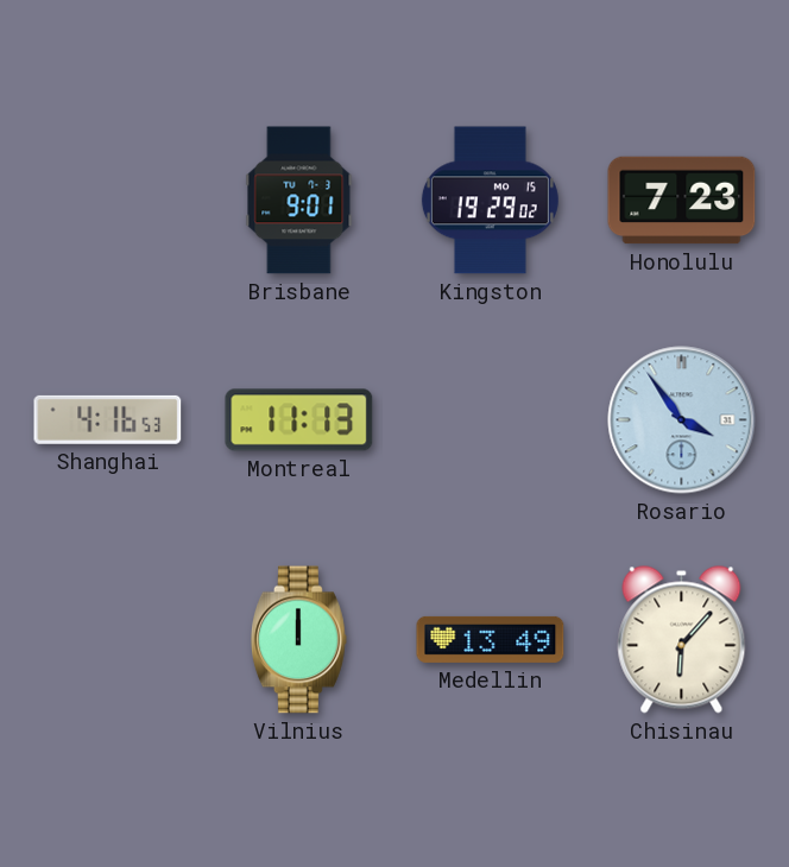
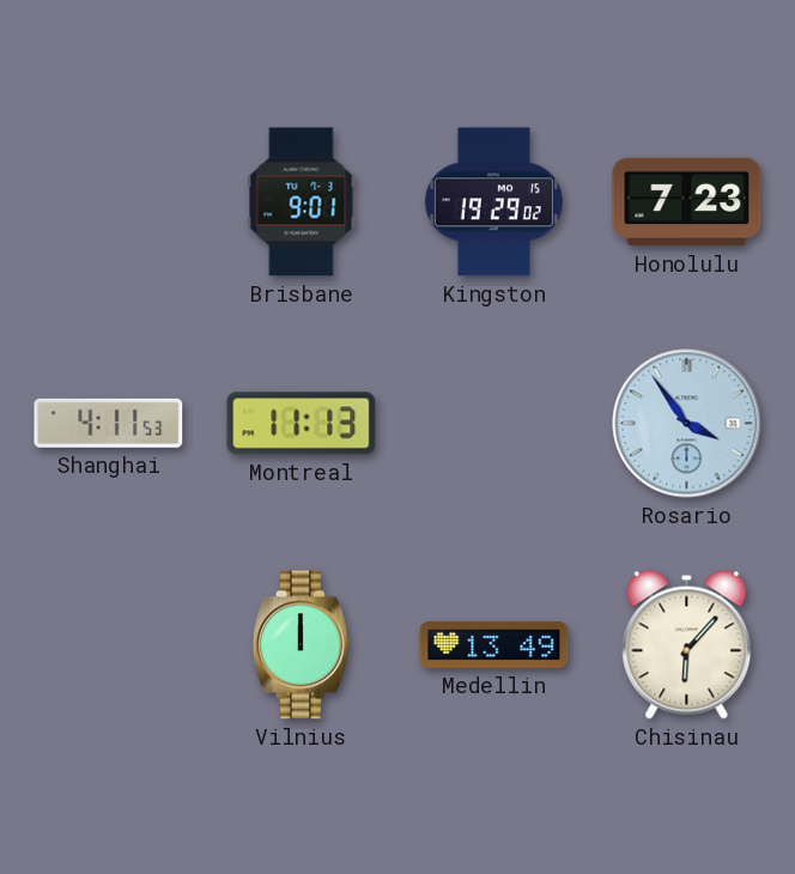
Shanghai: 4:16 -> 4:11 (109, 423)
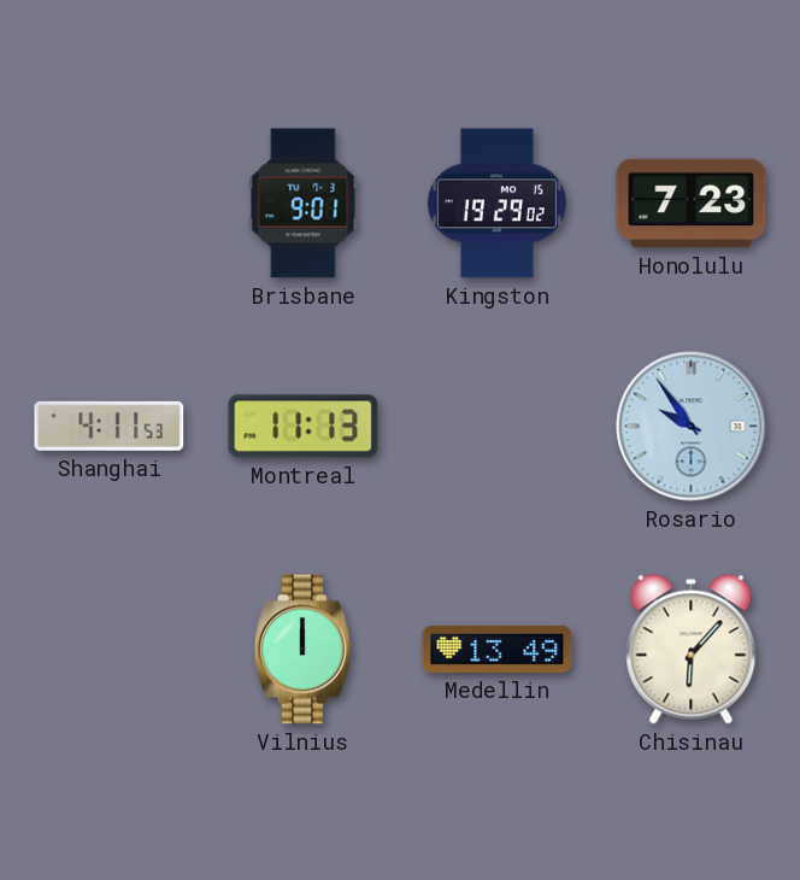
Rosario: 3:54 -> 9:54 (692, 427)
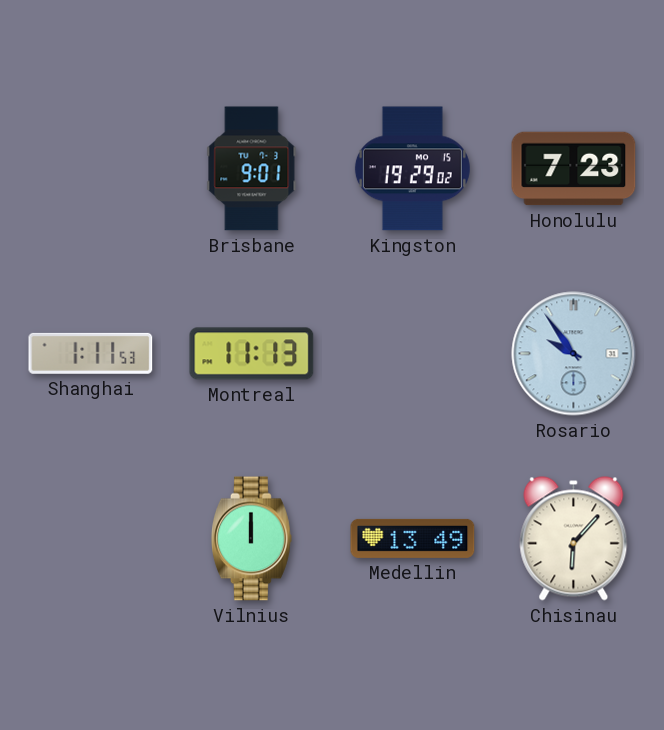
Shanghai: 4:11 -> 1:11 (91, 353)
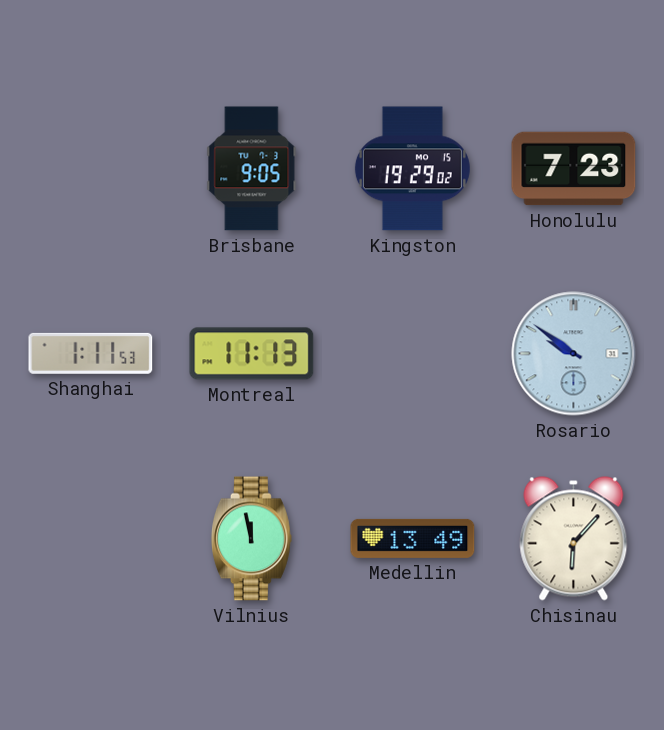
Brisbane: 9:01 -> 9:05 (252, 169)
Rosario: 9:54 -> 9:51 (574, 354)
Vilnius: 12:00 -> 11:58 (252, 539)
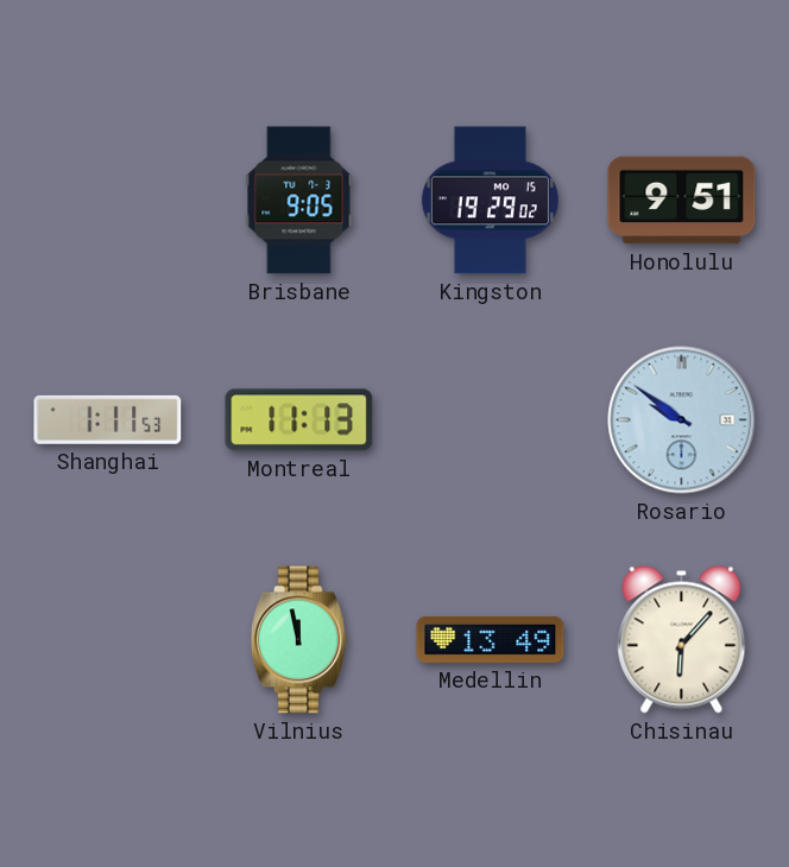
Honolulu: 7:23 -> 9:51 (682, 201)
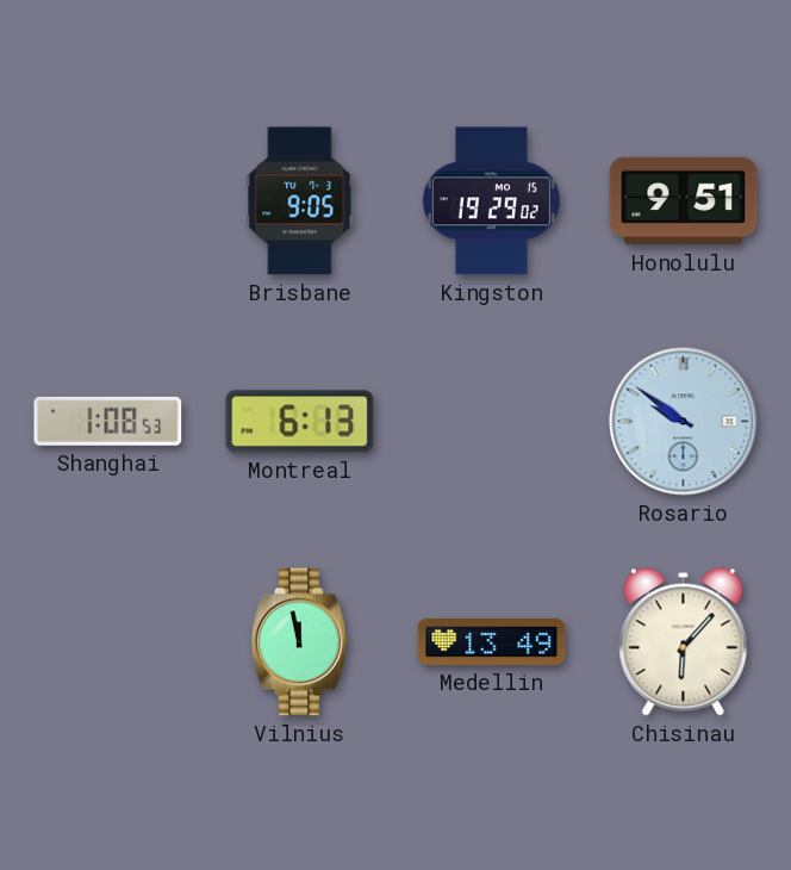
Shanghai: 1:11 -> 1:08 (108, 421)
Montreal: 11:13 -> 6:13 (300, 422)
